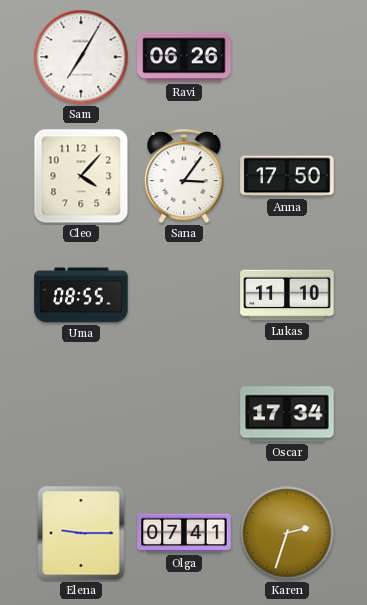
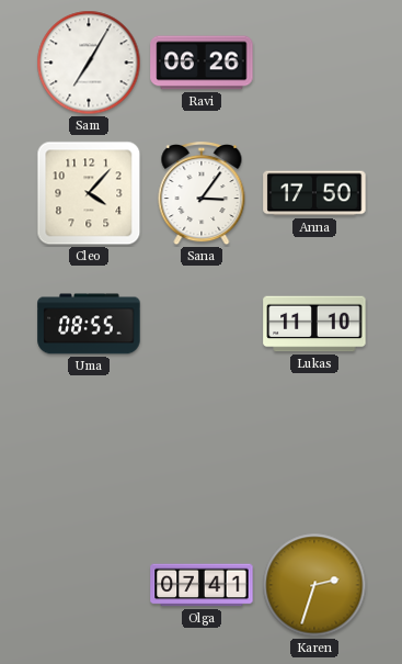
Oscar: 17:34 -> none (287, 414)
Elena: 9:15 -> none (81, 533)
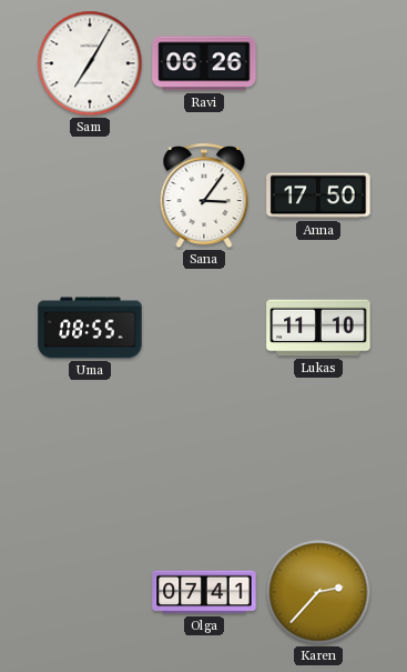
Cleo: 4:07 -> none (89, 193)
Karen: 2:33 -> 2:37 (318, 592)
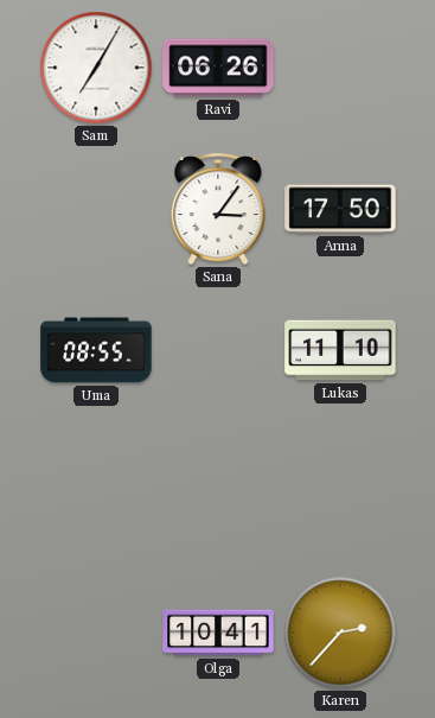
Olga: 07:41 -> 10:41 (218, 633)
